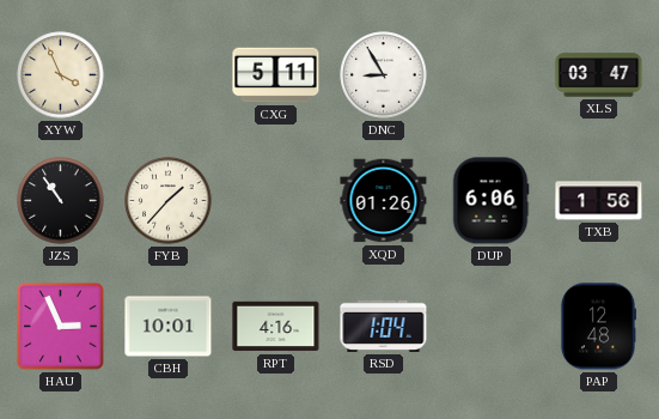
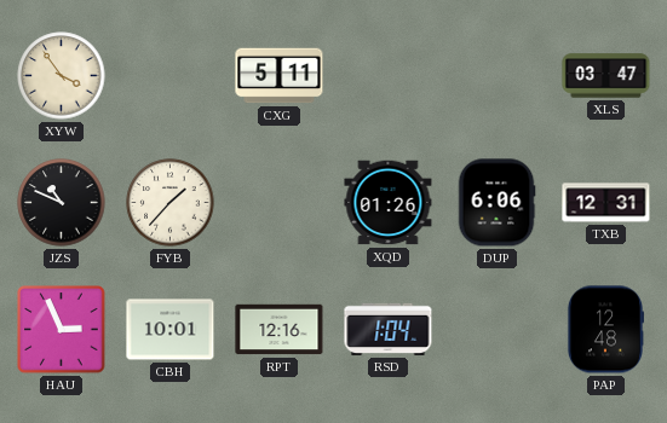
XYW: 3:56 -> 3:54 (62, 76)
DNC: 8:55 -> none (384, 75)
JZS: 10:54 -> 10:49 (62, 203)
TXB: 1:56 -> 12:31 (606, 203)
RPT: 4:16 -> 12:16 (280, 330)
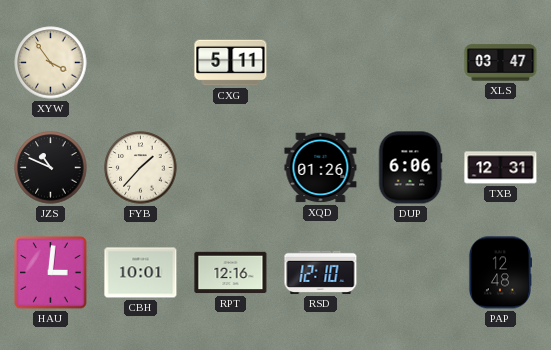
HAU: 2:56 -> 3:01 (51, 273)
RSD: 1:04 -> 12:10 (321, 272)
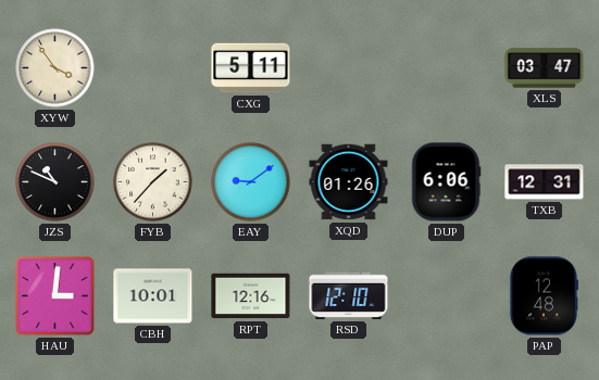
EAY: none -> 9:09 (251, 182)
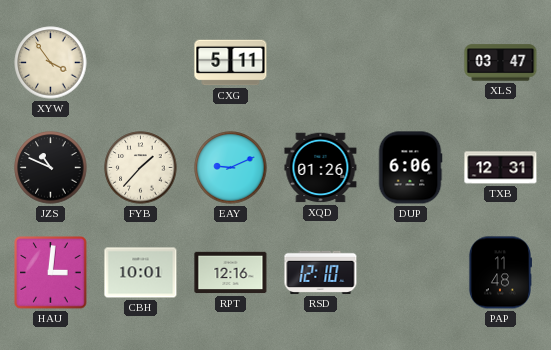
EAY: 9:09 -> 9:11 (231, 168)
PAP: 12:48 -> 11:48 (499, 273)
